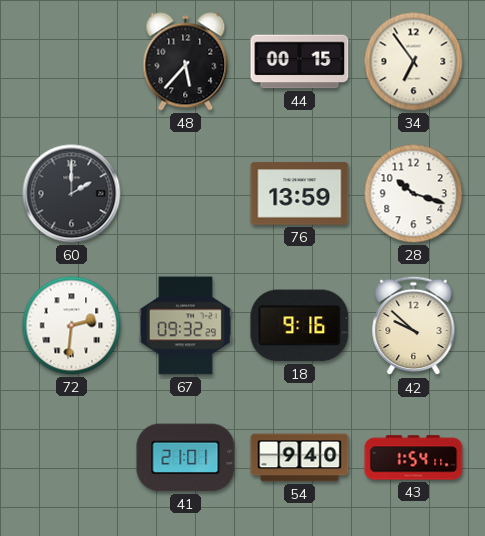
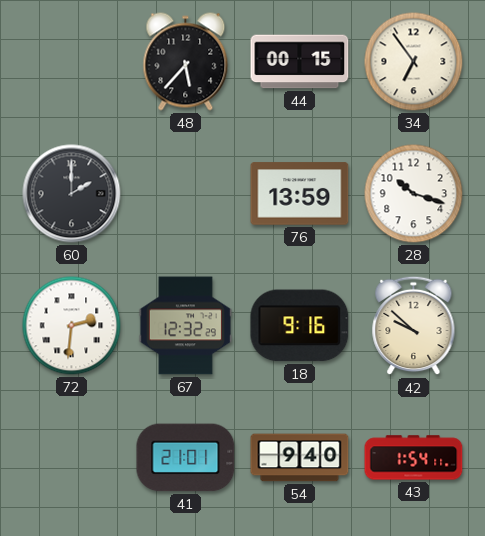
67: 09:32 -> 12:32 (185, 326)
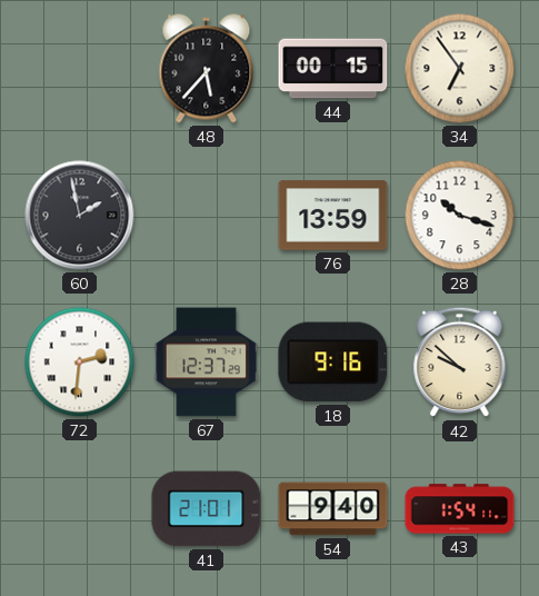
60: 2:00 -> 1:58 (80, 216)
67: 12:32 -> 12:37 (206, 362)
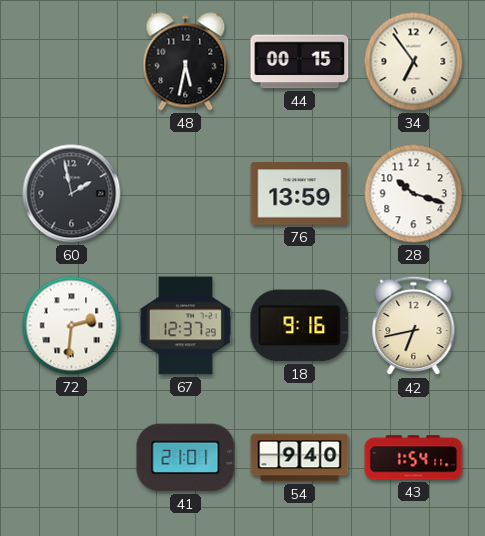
48: 5:37 -> 5:32 (186, 62)
42: 9:52 -> 6:43 (414, 326)
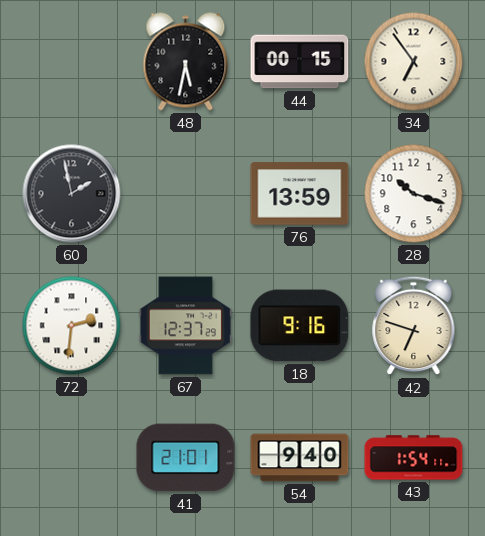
42: 6:43 -> 6:48 (414, 326)
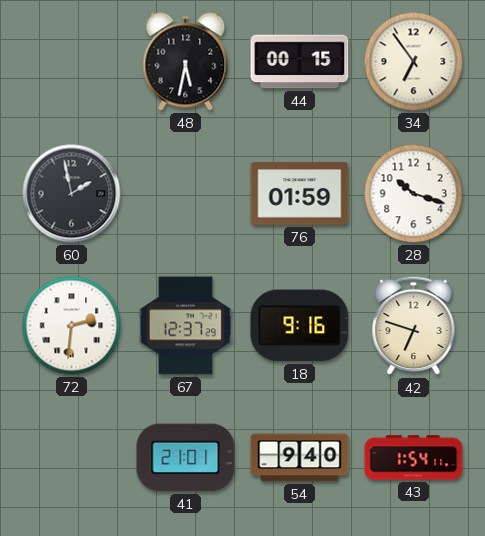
76: 13:59 -> 01:59 (300, 194)
